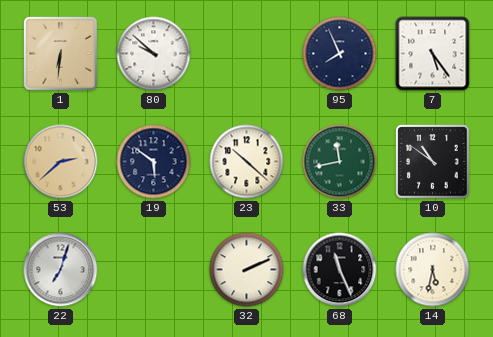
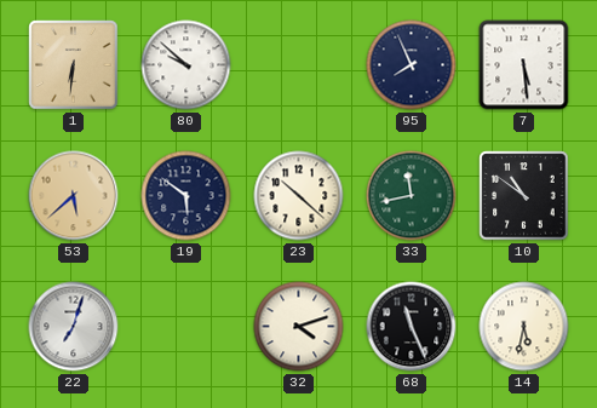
7: 5:24 -> 5:29 (524, 65)
53: 2:38 -> 5:38 (74, 196)
32: 2:11 -> 4:12 (299, 327)
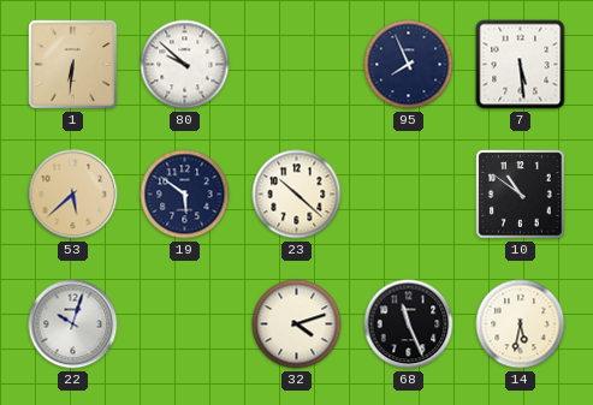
33: 11:43 -> none (412, 196)
22: 7:03 -> 10:03 (73, 324)
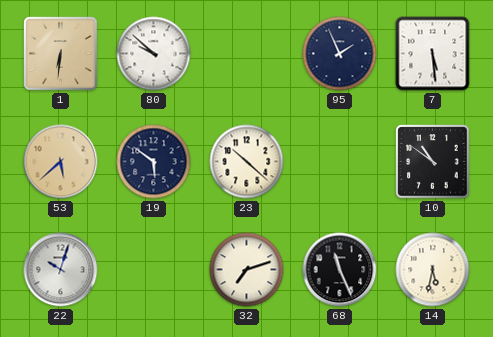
95: 7:56 -> 1:56 (340, 54)
32: 4:12 -> 7:12 (247, 270)
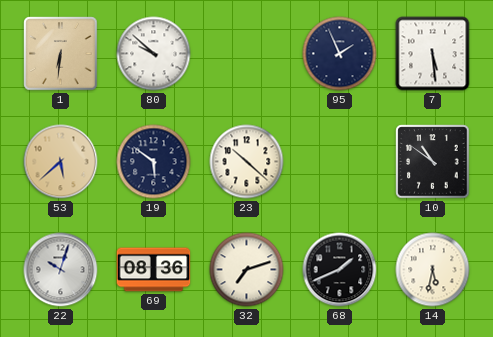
69: none -> 08:36 (154, 270)
68: 11:26 -> 1:41 (340, 270)
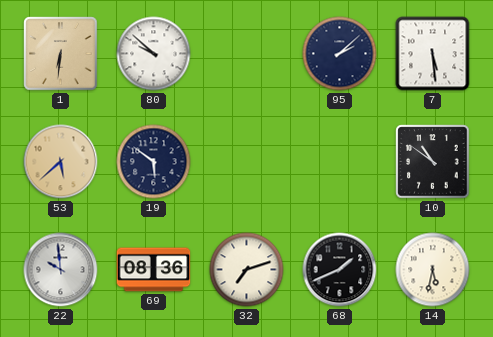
95: 1:56 -> 2:08 (340, 54)
23: 10:22 -> none (247, 162)
22: 10:03 -> 9:59 (61, 270)
